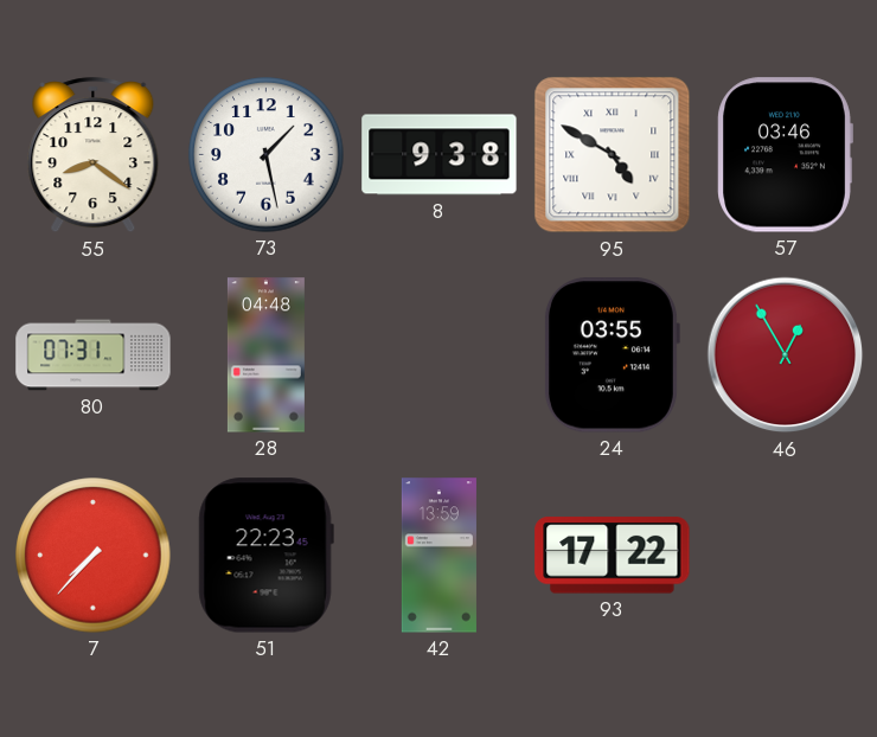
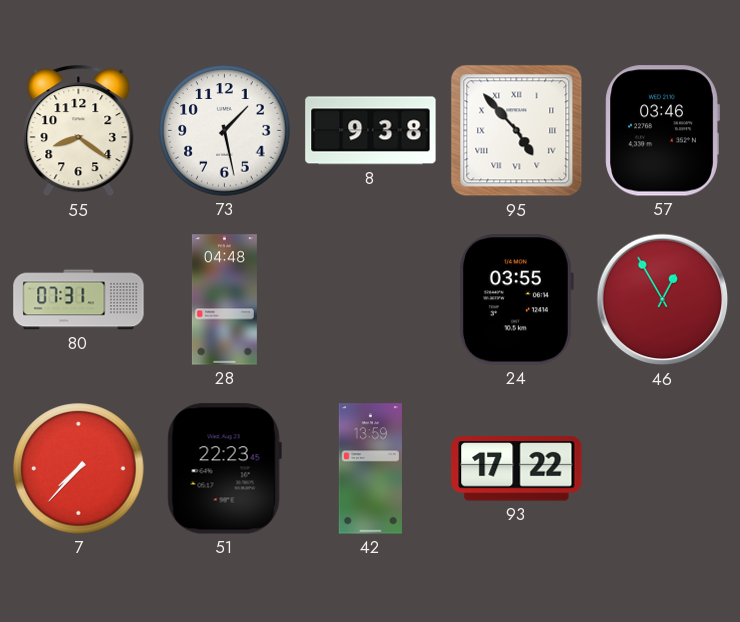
95: 4:50 -> 4:53 (517, 131)
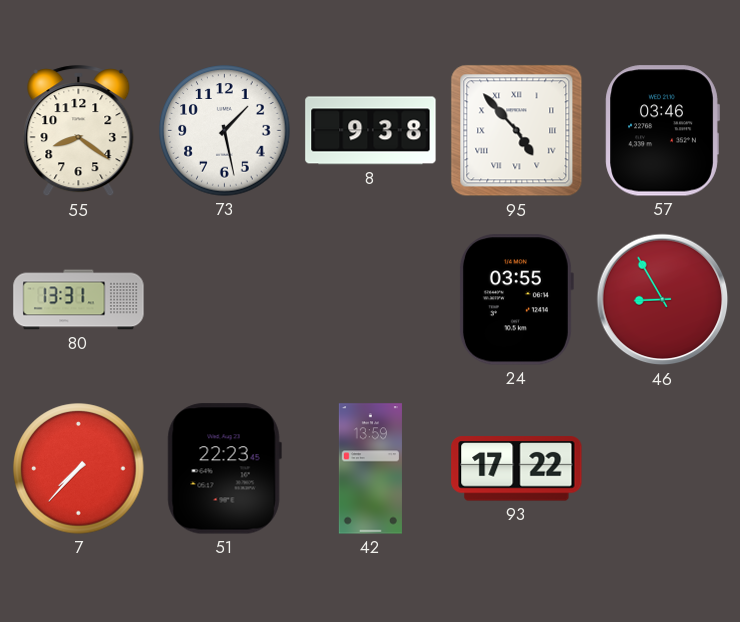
80: 07:31 -> 13:31 (79, 300)
28: 04:48 -> none (224, 300)
46: 12:55 -> 8:55 (663, 300)
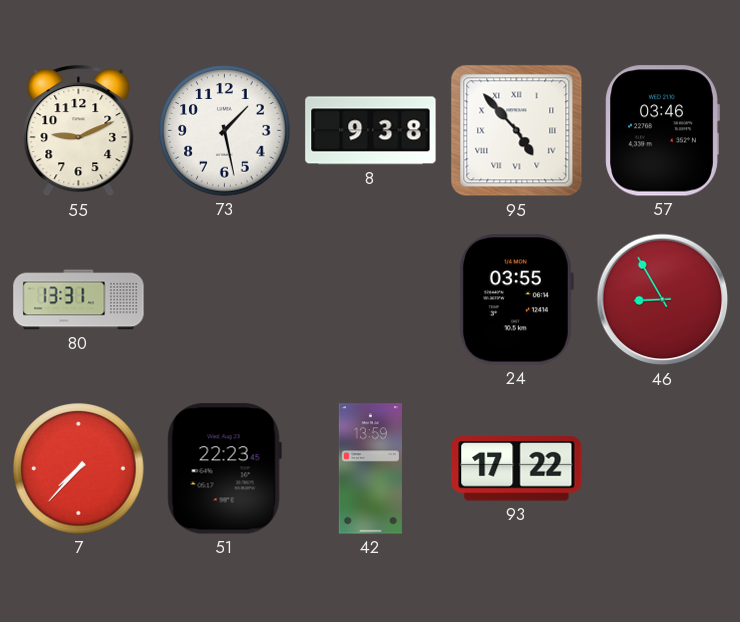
55: 8:21 -> 9:11 (79, 131)
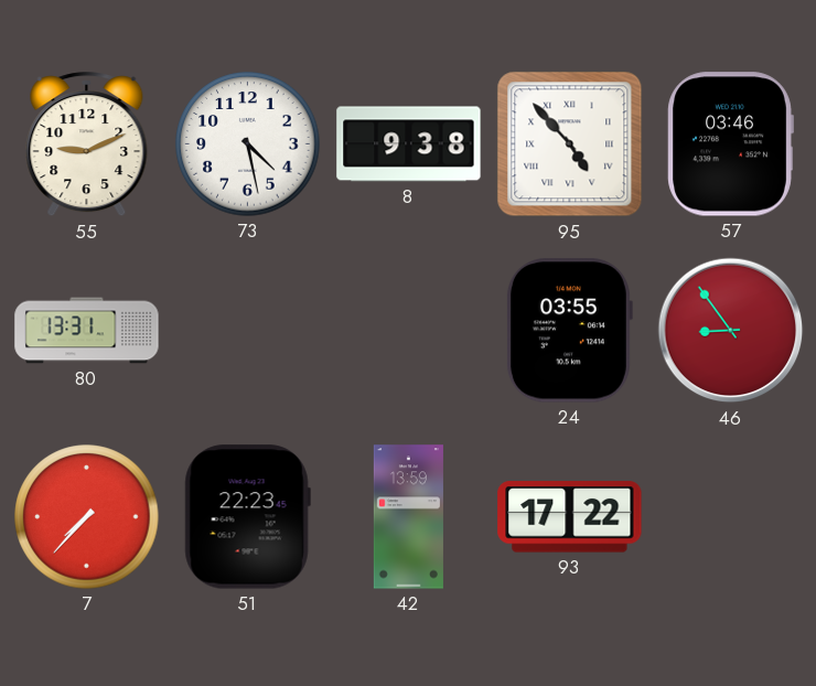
73: 1:28 -> 4:28 (248, 144)
46: 8:55 -> 8:54 (731, 331)
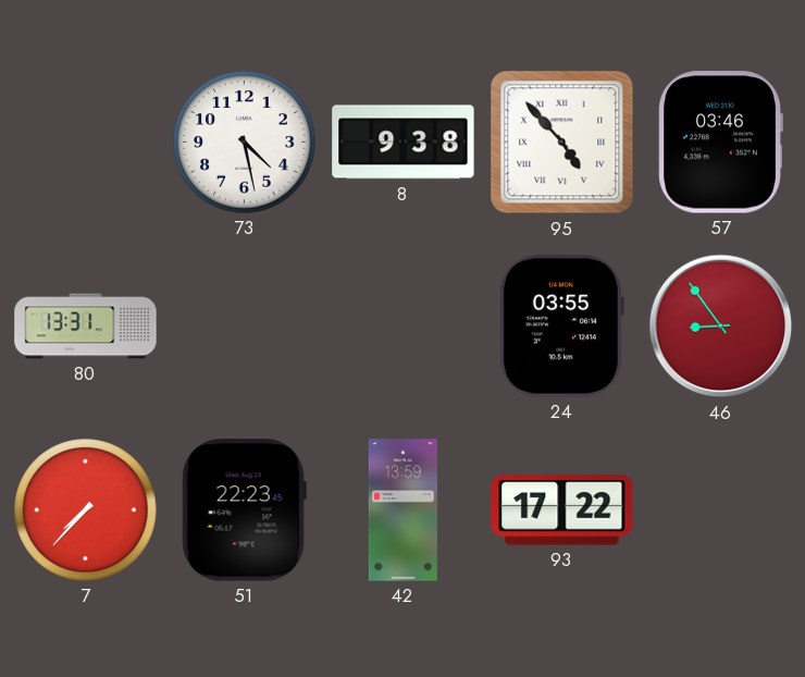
55: 9:11 -> none (87, 144)
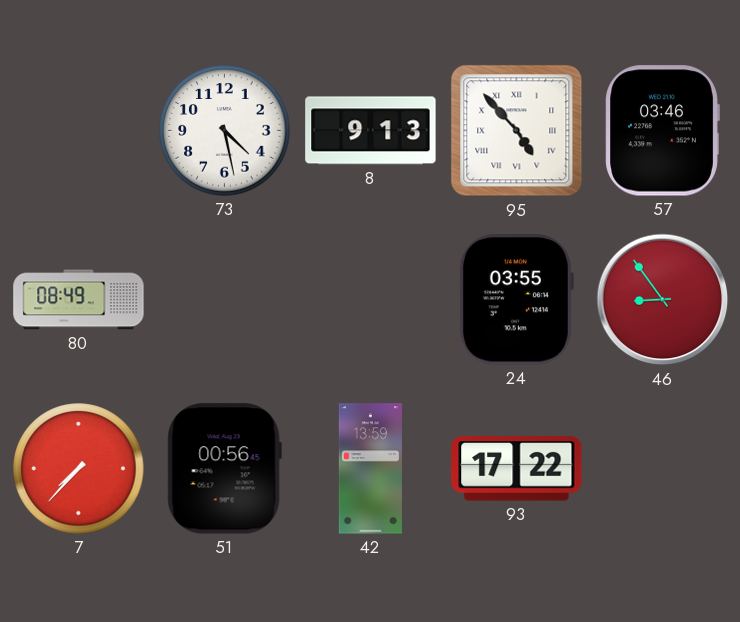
8: 9:38 -> 9:13 (371, 131)
80: 13:31 -> 08:49 (79, 300)
51: 22:23 -> 00:56 (224, 469)
